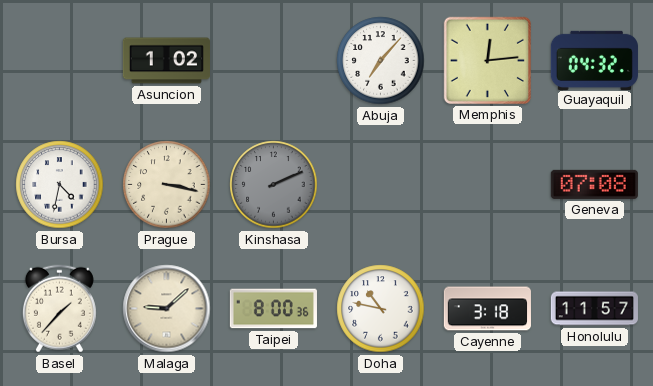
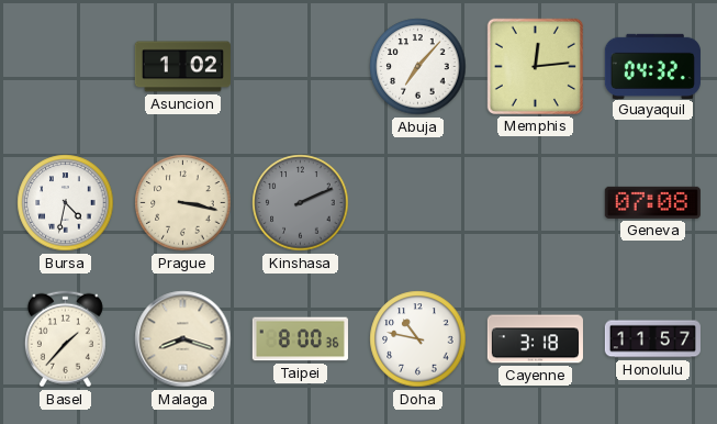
Malaga: 9:08 -> 8:18 (183, 339)
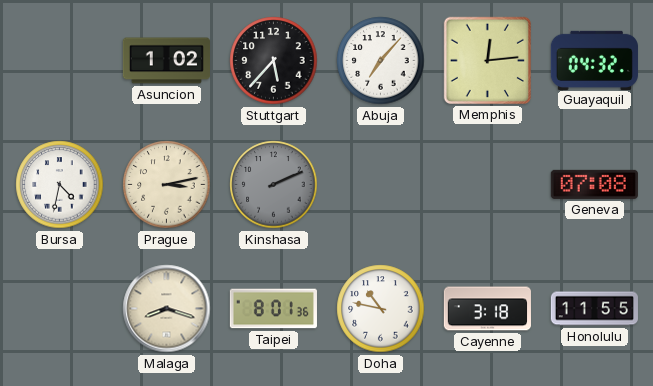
Stuttgart: none -> 5:37 (274, 61)
Prague: 3:17 -> 3:13 (167, 185)
Basel: 1:37 -> none (65, 339)
Taipei: 8:00 -> 8:01 (273, 309)
Honolulu: 11:57 -> 11:55 (594, 309)
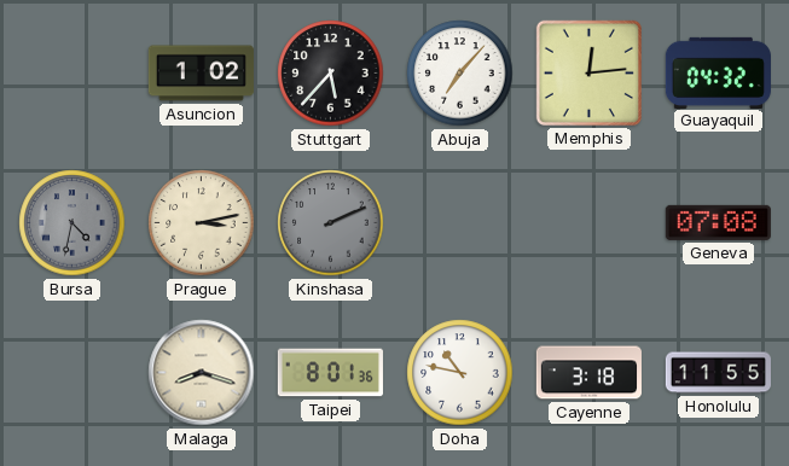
Bursa dial: white -> grey (72, 223)
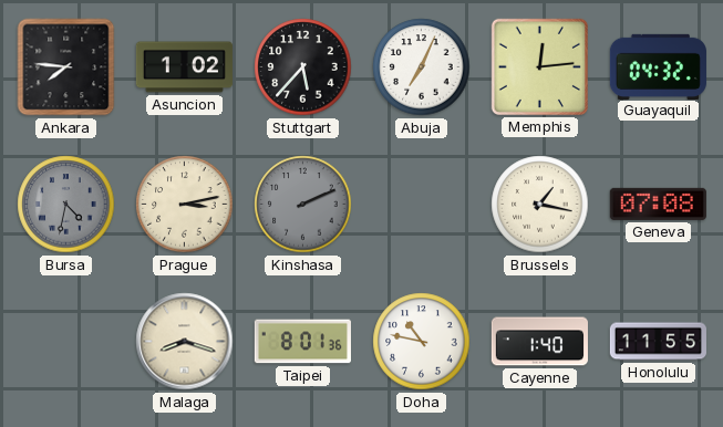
Ankara: none -> 7:46 (66, 67)
Abuja: 7:07 -> 7:04 (422, 67)
Brussels: none -> 1:17 (540, 205)
Cayenne: 3:18 -> 1:40 (539, 342)
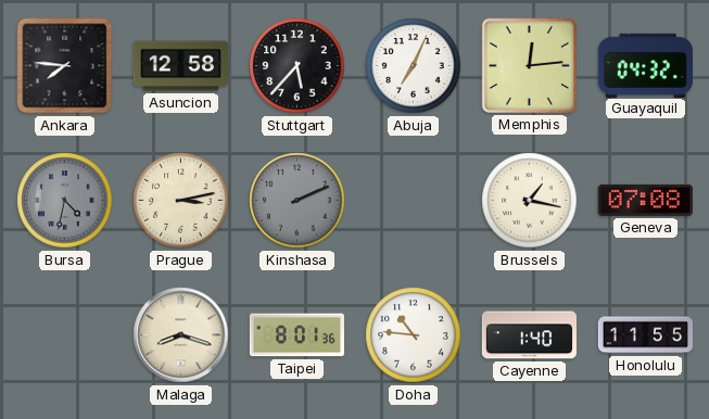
Asuncion: 1:02 -> 12:58 (180, 66)
Doha: 10:47 -> 10:46 (414, 335)
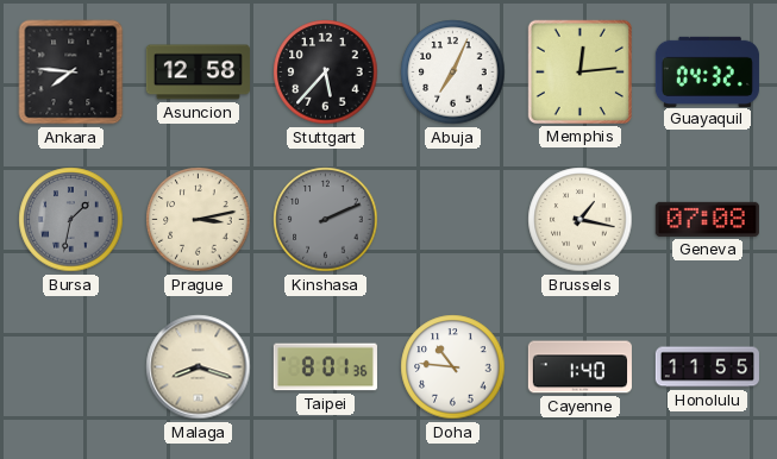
Bursa: 4:32 -> 1:32 (71, 220)
